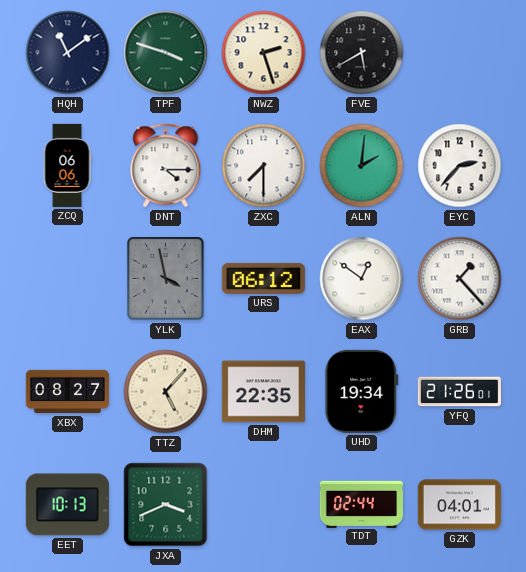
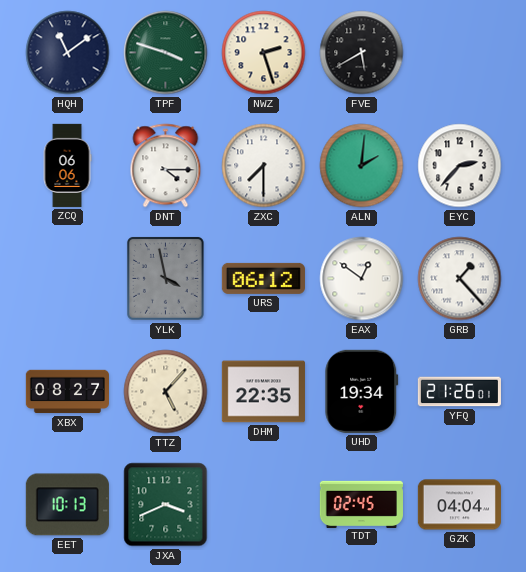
TDT: 02:44 -> 02:45 (361, 504)
GZK: 04:01 -> 04:04 (459, 505)
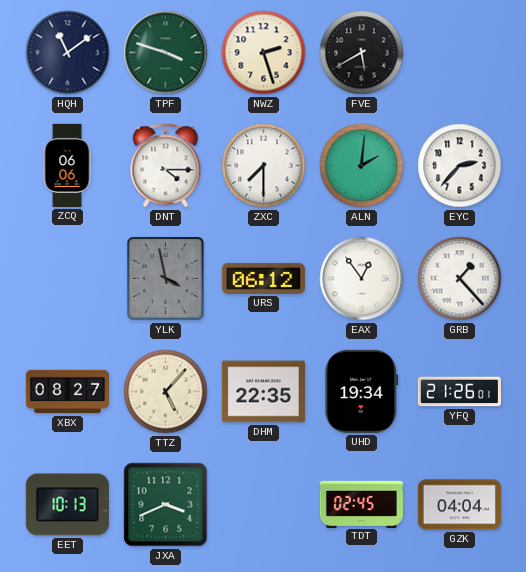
EAX: 12:51 -> 12:54 (362, 279)
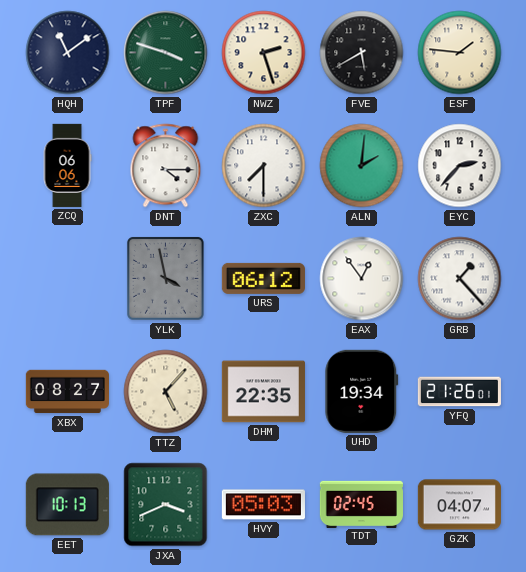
ESF: none -> 1:46 (460, 53)
HVY: none -> 05:03 (263, 505)
GZK: 04:04 -> 04:07 (459, 505)
